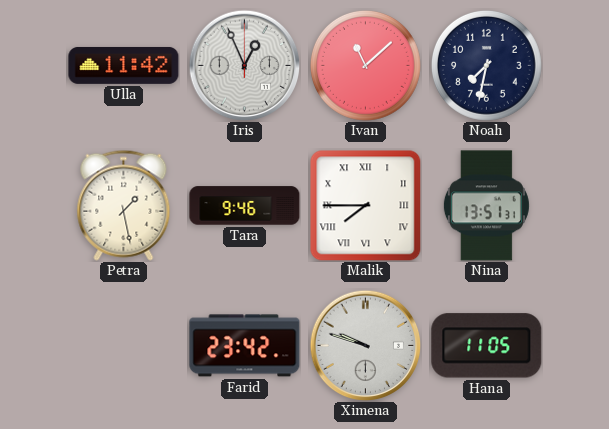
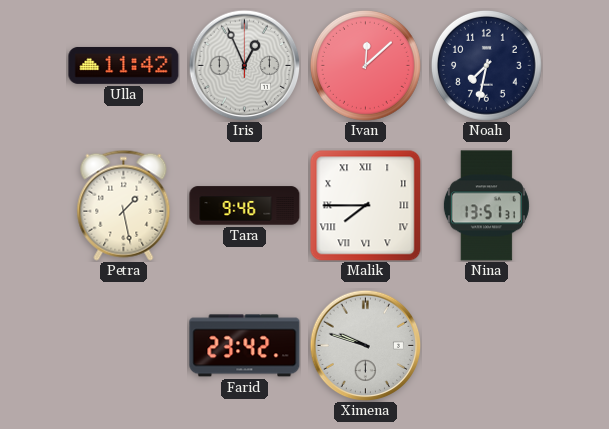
Ivan: 11:08 -> 12:08 (365, 65)
Hana: 11:05 -> none (487, 346)
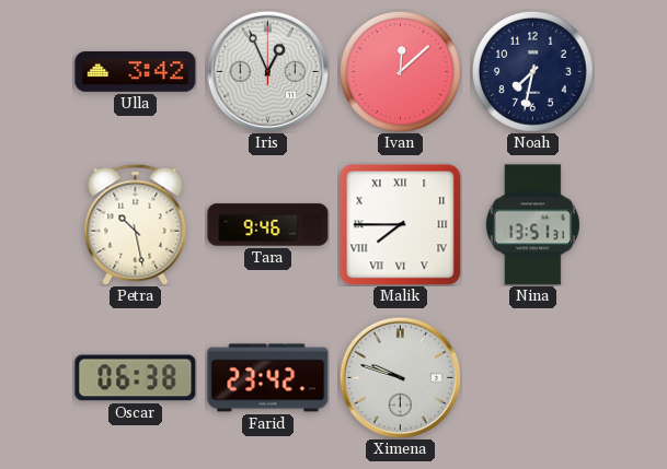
Ulla: 11:42 -> 3:42 (136, 71)
Petra: 1:28 -> 10:28 (136, 224)
Oscar: none -> 06:38 (136, 378)
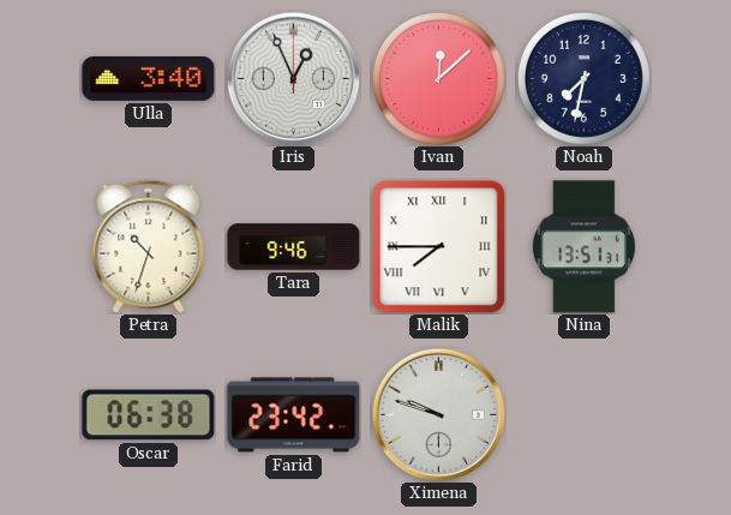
Ulla: 3:42 -> 3:40 (149, 78)
Petra: 10:28 -> 10:33 (149, 246)
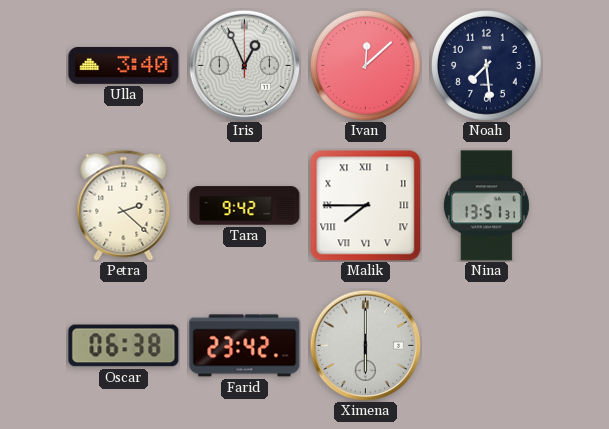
Noah: 7:32 -> 7:29 (486, 65)
Petra: 10:33 -> 2:22 (124, 205)
Tara: 9:46 -> 9:42 (245, 206)
Ximena: 9:48 -> 6:00 (365, 345)
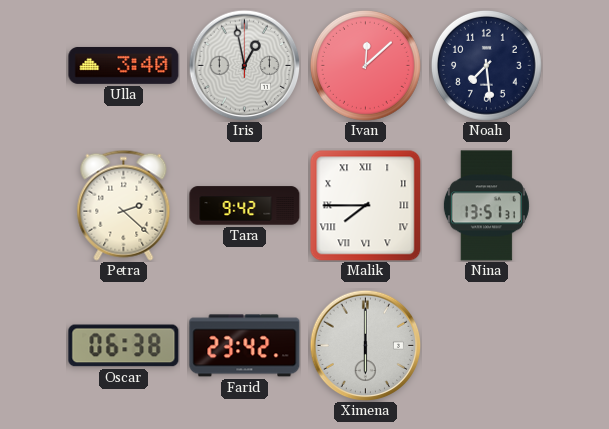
Iris: 12:56 -> 12:58 (244, 65)
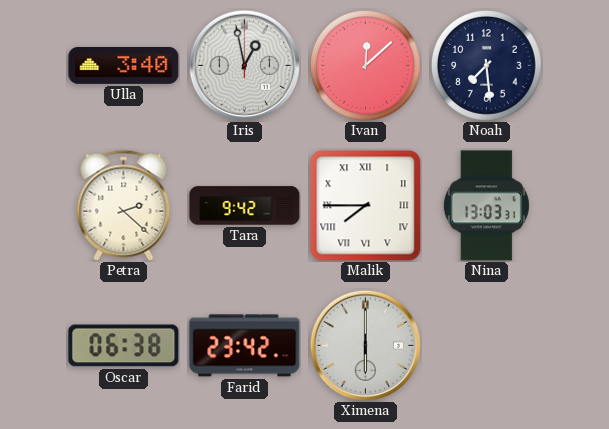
Nina: 13:51 -> 13:03 (486, 206)
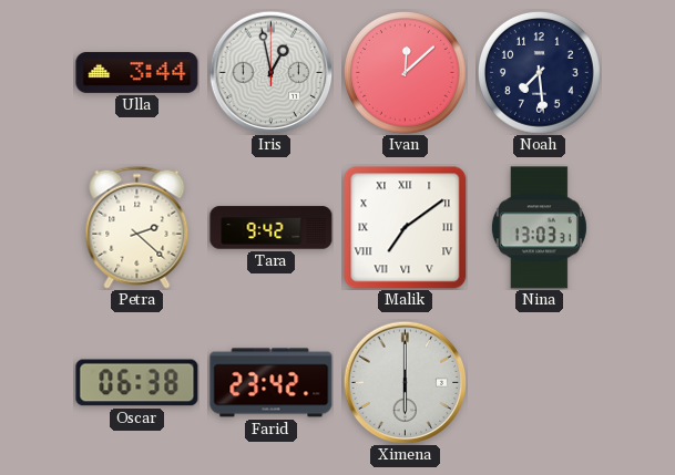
Ulla: 3:40 -> 3:44 (137, 72)
Malik: 7:45 -> 7:09 (405, 227)
